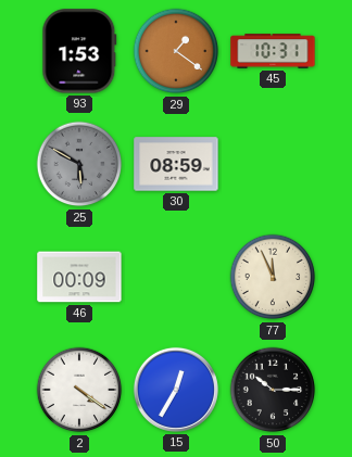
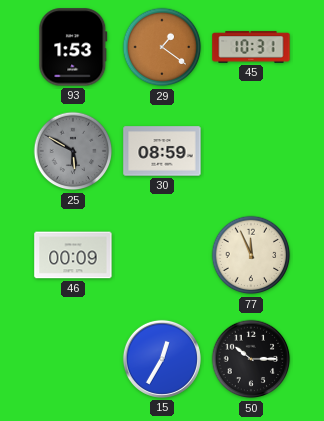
2: 4:21 -> none (79, 390)
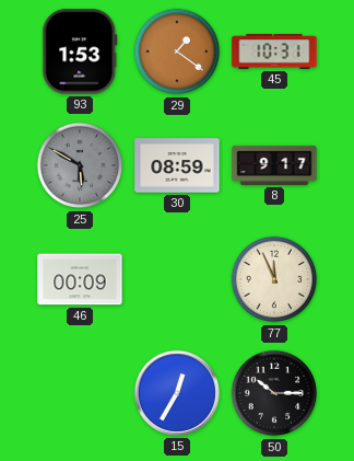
8: none -> 9:17 (274, 165)
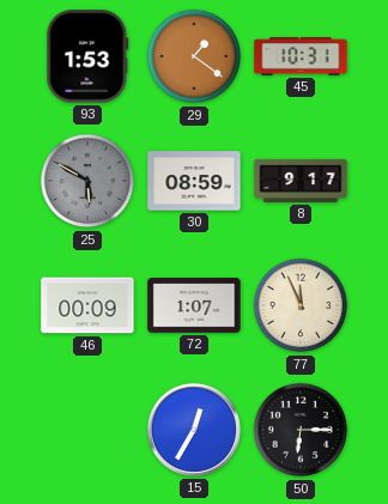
72: none -> 1:07 (194, 305)
50: 10:15 -> 6:15 (301, 430)
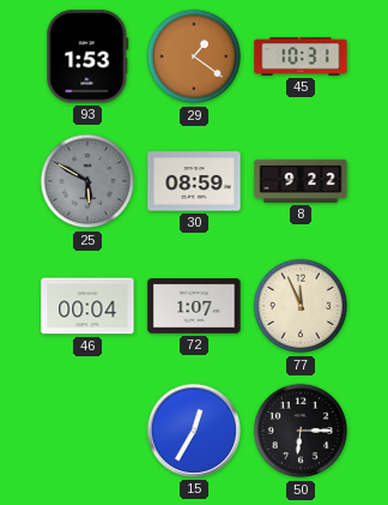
8: 9:17 -> 9:22 (301, 181)
46: 00:09 -> 00:04 (87, 306)
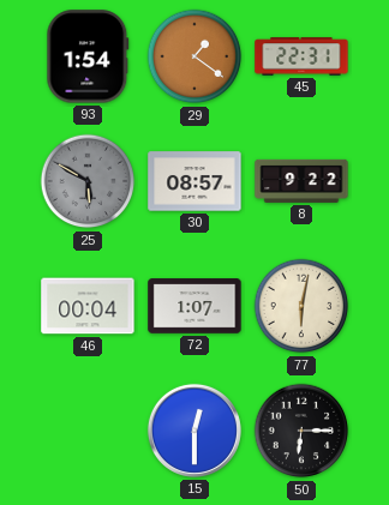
93: 1:53 -> 1:54 (88, 56)
45: 10:31 -> 22:31 (301, 56)
30: 08:59 -> 08:57 (194, 181)
77: 11:56 -> 6:02 (301, 306)
15: 12:35 -> 12:30 (194, 431)
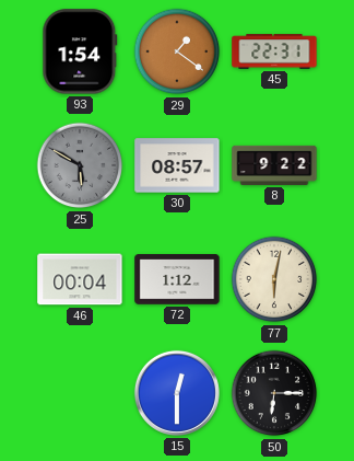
72: 1:07 -> 1:12 (177, 279)
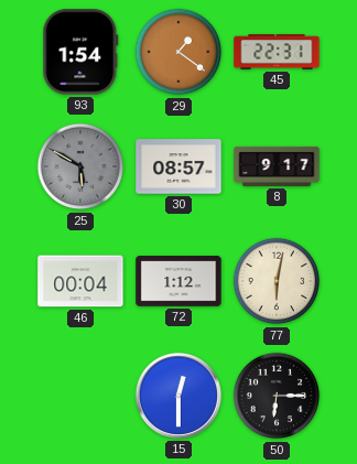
8: 9:22 -> 9:17 (277, 166)
